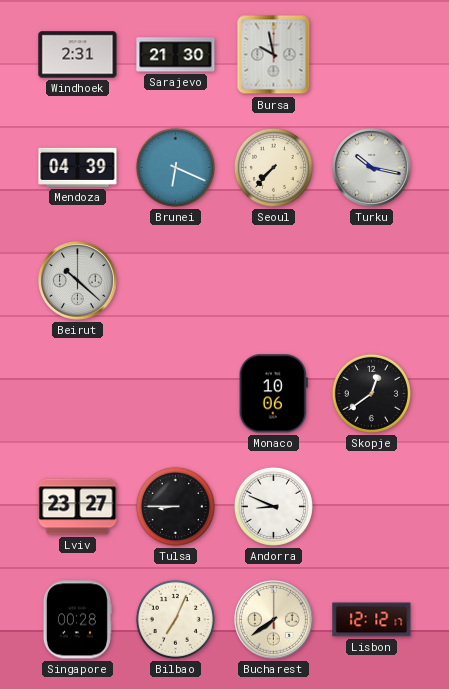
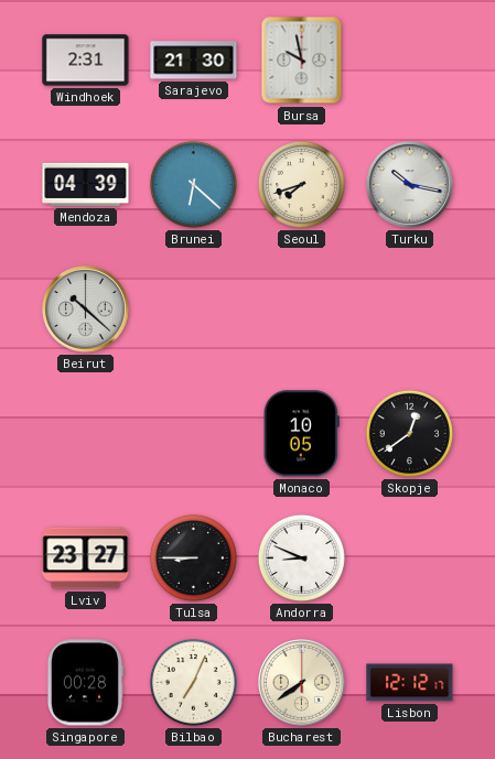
Brunei: 6:19 -> 6:22 (193, 184)
Seoul: 7:37 -> 7:42 (301, 184)
Monaco: 10:06 -> 10:05 (301, 434)
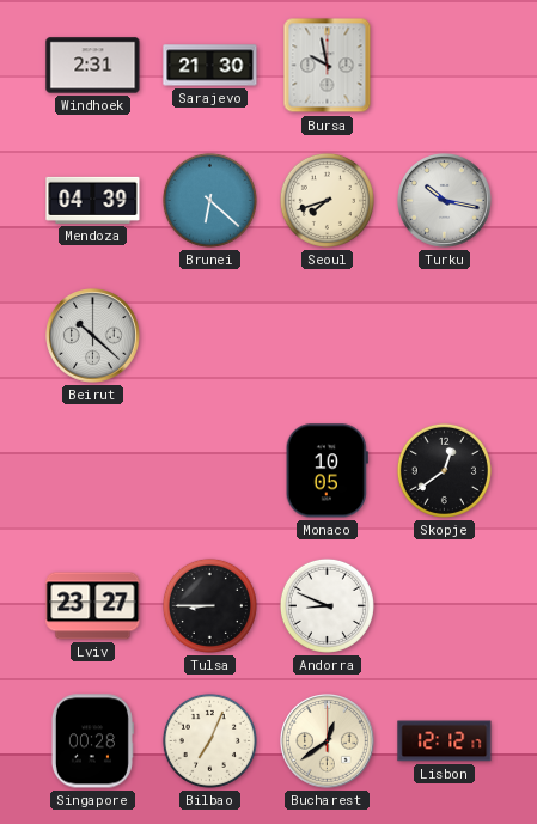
Bucharest: 7:39 -> 12:39 (328, 741)
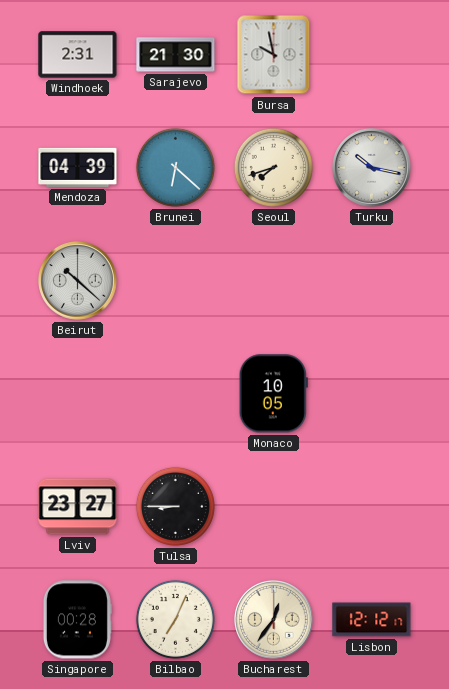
Skopje: 12:39 -> none (444, 470)
Andorra: 8:49 -> none (327, 605)
Bucharest: 12:39 -> 12:36 (274, 620)
